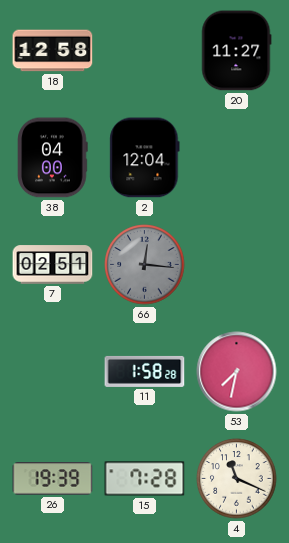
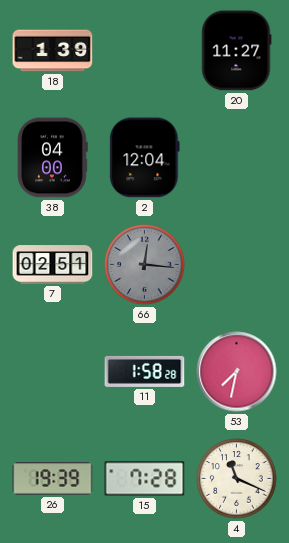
18: 12:58 -> 1:39 (53, 51)
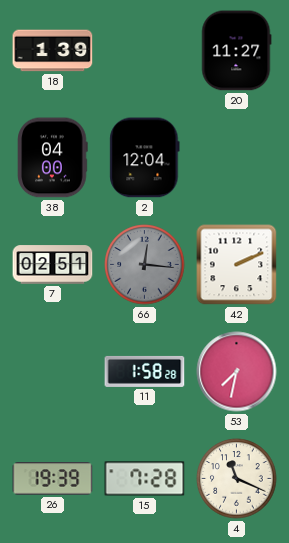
42: none -> 2:11 (237, 265)
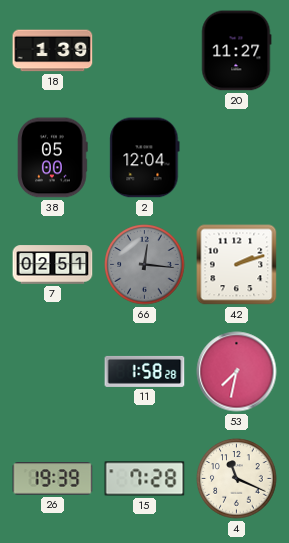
38: 04:00 -> 05:00 (53, 158)
42: 2:11 -> 2:12 (237, 265)
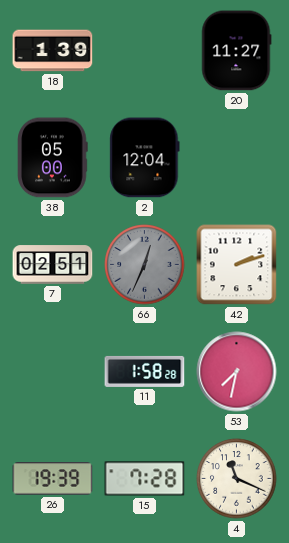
66: 12:16 -> 12:34 (145, 265)
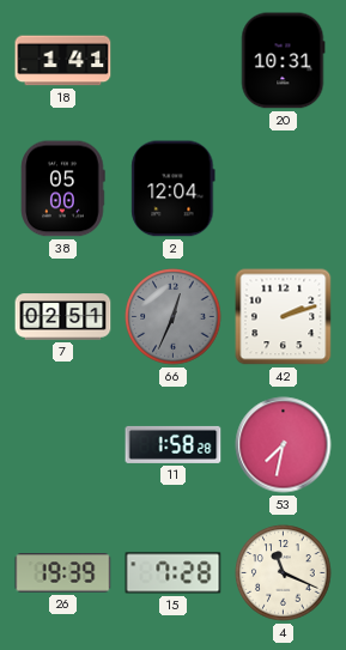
18: 1:39 -> 1:41 (63, 61)
20: 11:27 -> 10:31 (284, 61)
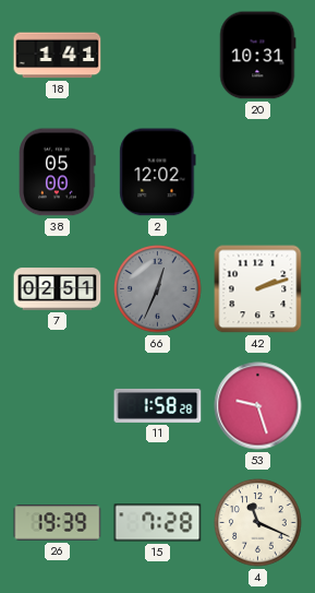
2: 12:04 -> 12:02 (158, 173)
53: 7:32 -> 9:27 (258, 406)
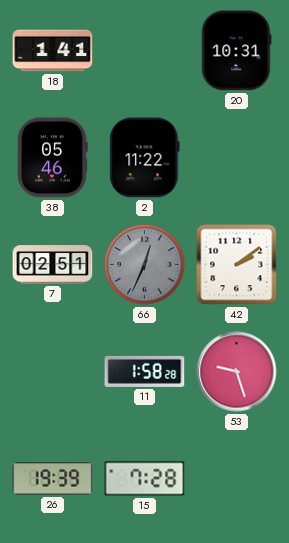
38: 05:00 -> 05:46 (53, 158)
2: 12:02 -> 11:22 (145, 158)
42: 2:12 -> 2:09 (237, 265)
4: 11:19 -> none (258, 523)
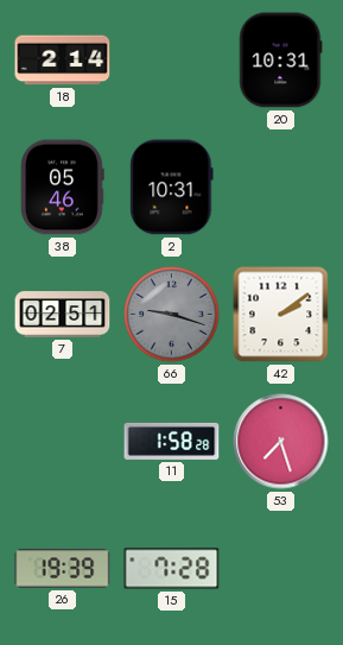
18: 1:41 -> 2:14 (63, 61)
2: 11:22 -> 10:31 (172, 188)
66: 12:34 -> 9:18 (172, 315)
53: 9:27 -> 7:27 (281, 442)
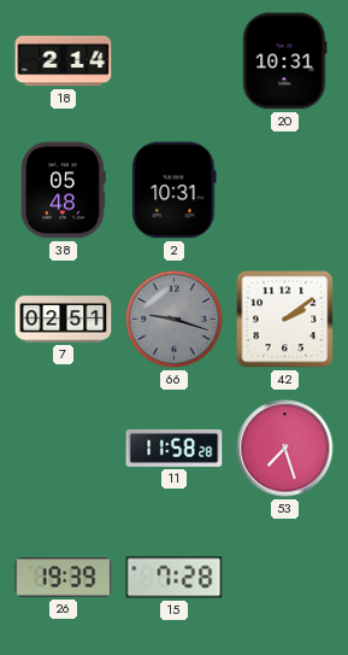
38: 05:46 -> 05:48 (64, 191)
11: 1:58 -> 11:58 (175, 448)
